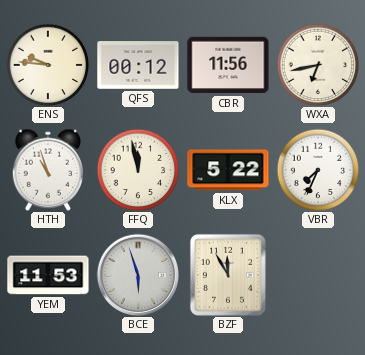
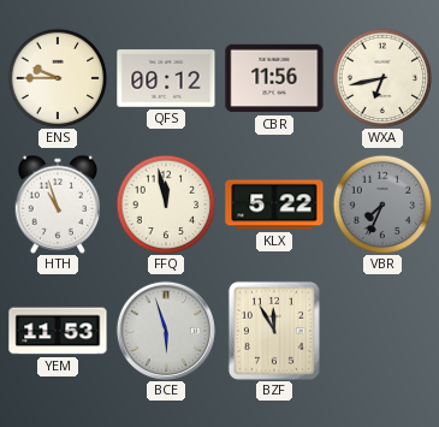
ENS: 9:46 -> 9:45 (58, 78)
VBR dial: white -> grey (382, 204)
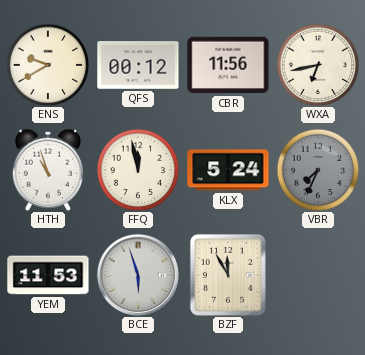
ENS: 9:45 -> 9:40 (48, 65)
KLX: 5:22 -> 5:24 (228, 170)
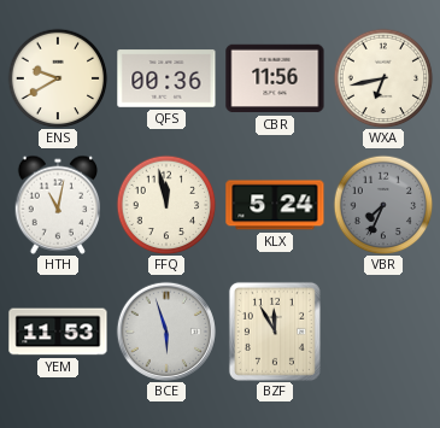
QFS: 00:12 -> 00:36 (166, 78)
HTH: 10:57 -> 11:02 (58, 205)
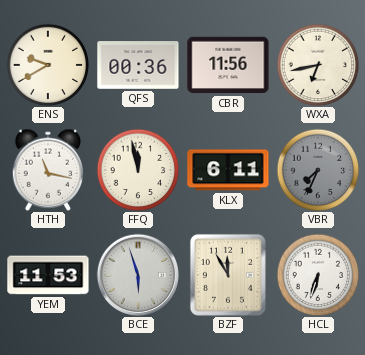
HTH: 11:02 -> 11:17 (48, 170)
KLX: 5:24 -> 6:11 (228, 170)
HCL: none -> 6:33 (318, 275)
